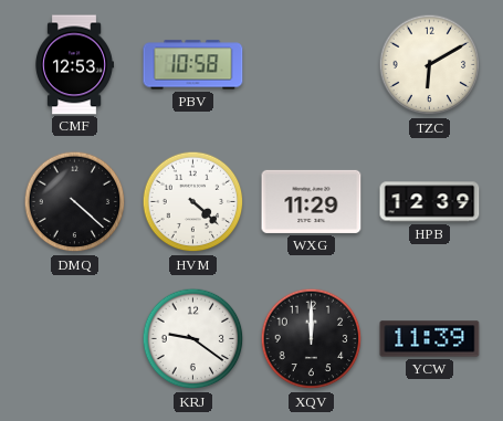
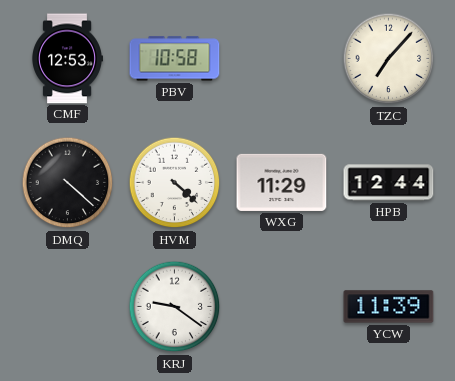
TZC: 6:10 -> 7:07 (389, 59)
HPB: 12:39 -> 12:44 (389, 183)
XQV: 12:00 -> none (312, 339)
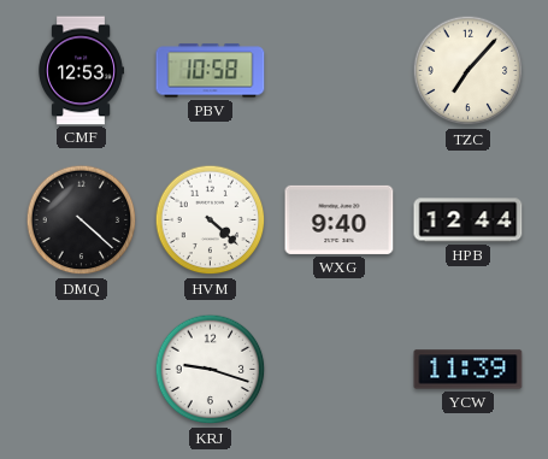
WXG: 11:29 -> 9:40 (340, 219)
KRJ: 9:21 -> 9:18 (211, 370)
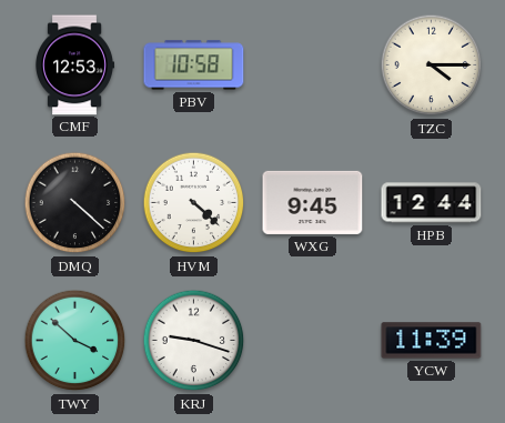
TZC: 7:07 -> 4:15 (432, 66)
WXG: 9:40 -> 9:45 (313, 202)
TWY: none -> 3:52 (75, 341)
